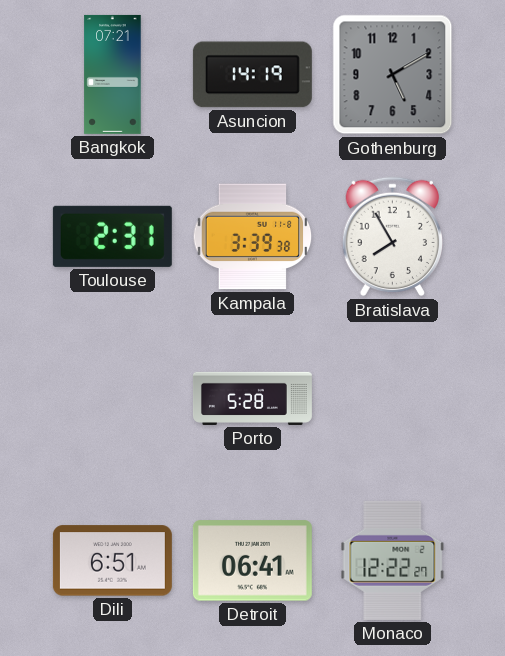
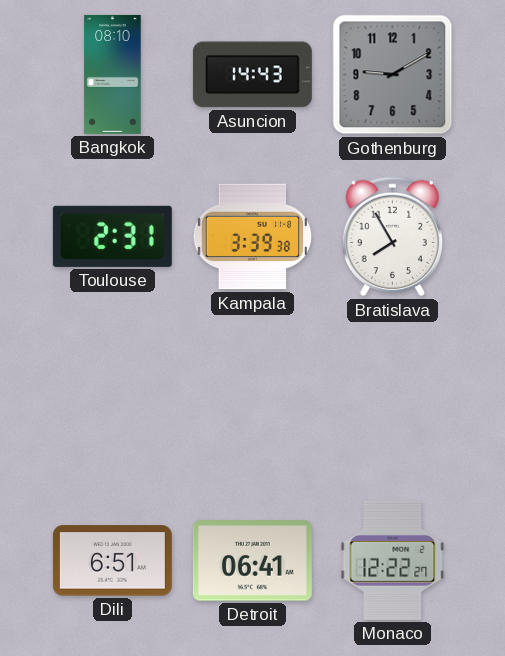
Bangkok: 07:21 -> 08:10 (113, 74)
Asuncion: 14:19 -> 14:43 (252, 75)
Gothenburg: 5:10 -> 9:10 (393, 75)
Porto: 5:28 -> none (252, 398)
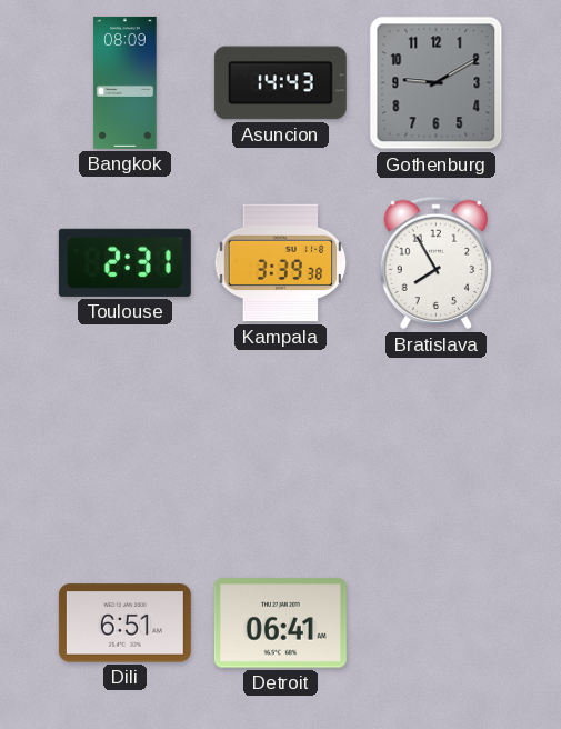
Bangkok: 08:10 -> 08:09 (126, 82)
Monaco: 12:22 -> none (393, 560)
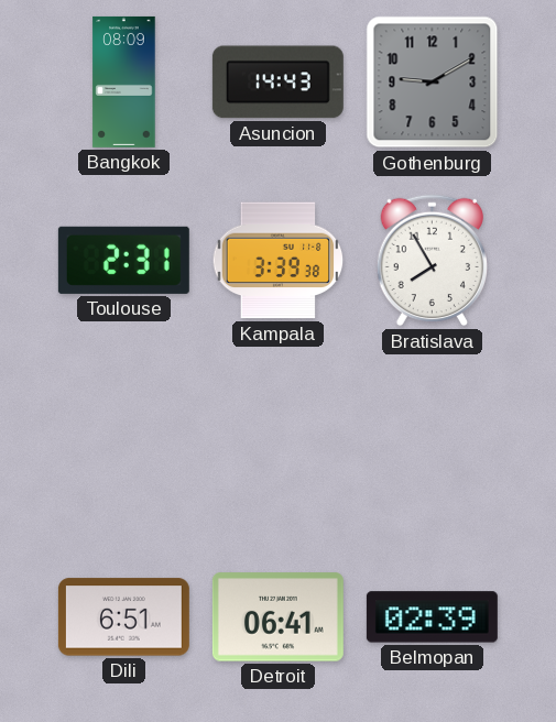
Belmopan: none -> 02:39 (432, 617)
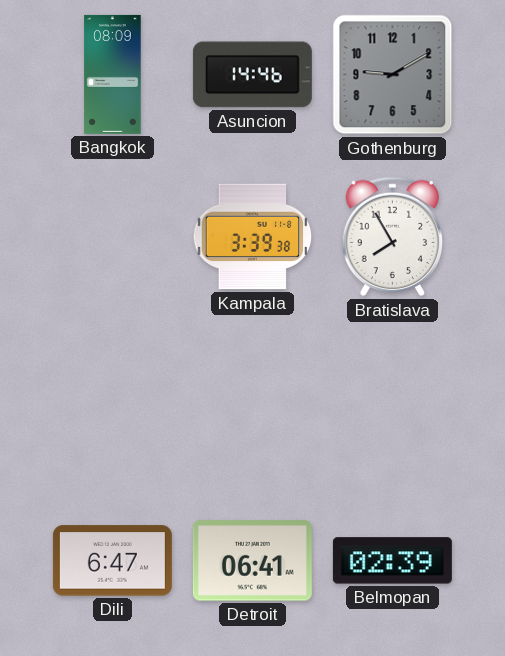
Asuncion: 14:43 -> 14:46 (252, 75)
Toulouse: 2:31 -> none (123, 260)
Dili: 6:51 -> 6:47 (112, 561)
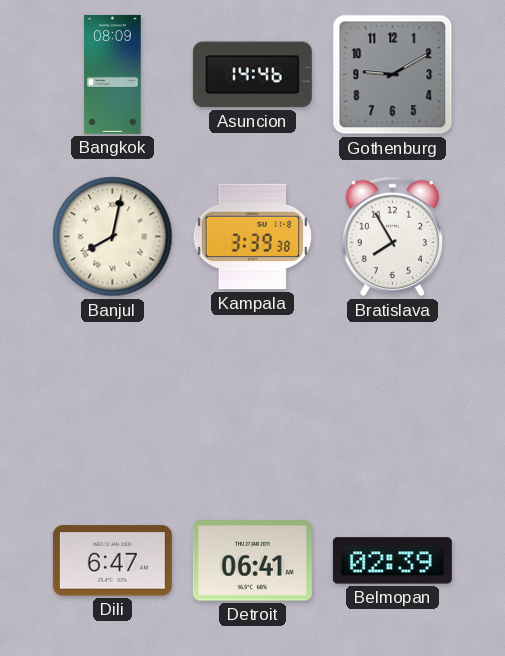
Banjul: none -> 8:02 (113, 237)
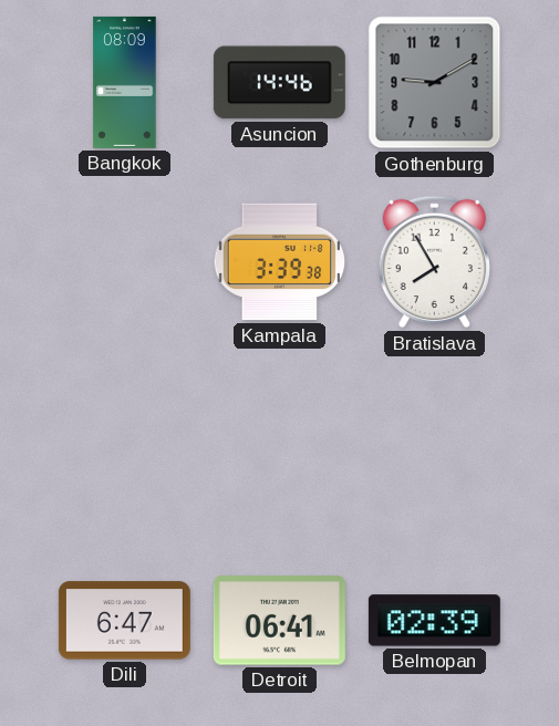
Banjul: 8:02 -> none (113, 237)
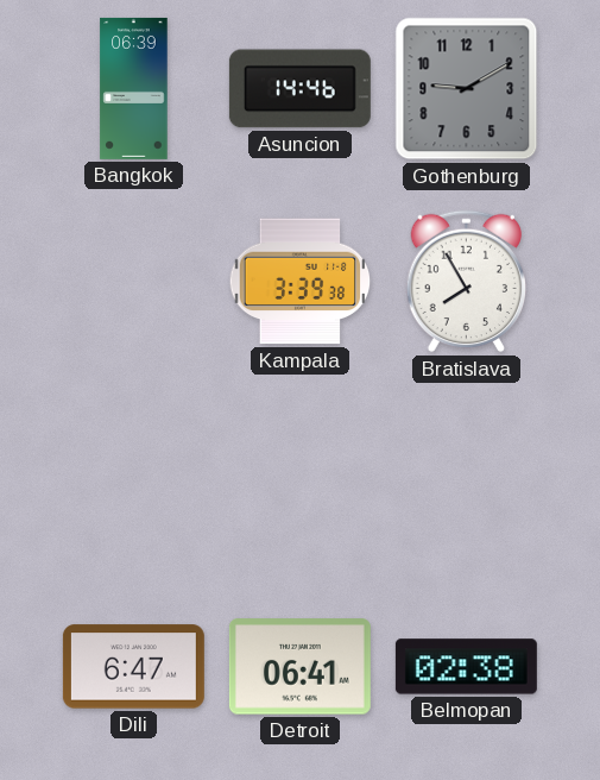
Bangkok: 08:09 -> 06:39 (134, 88)
Belmopan: 02:39 -> 02:38 (466, 667)
